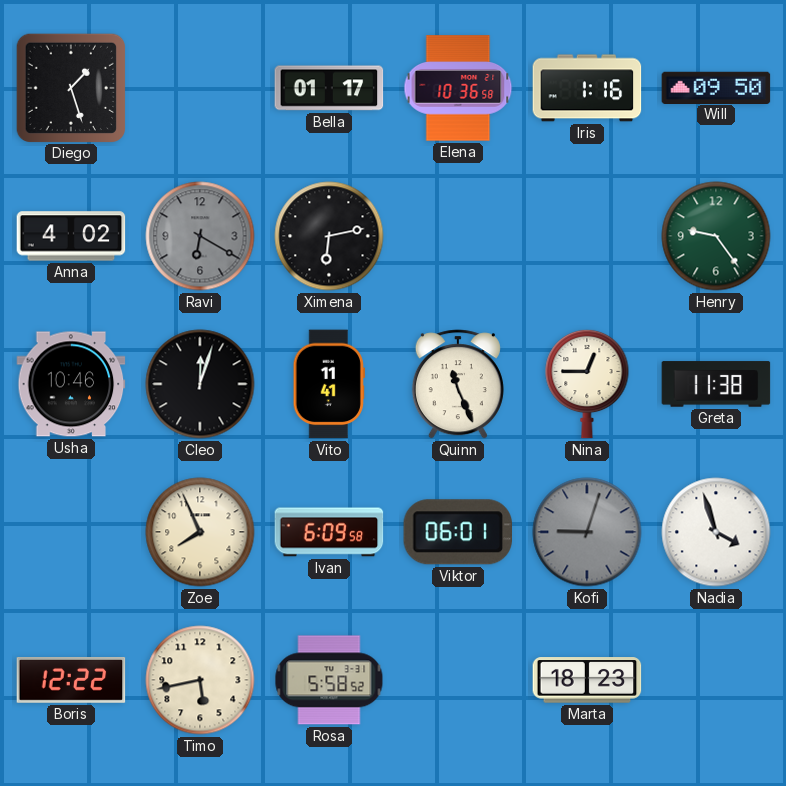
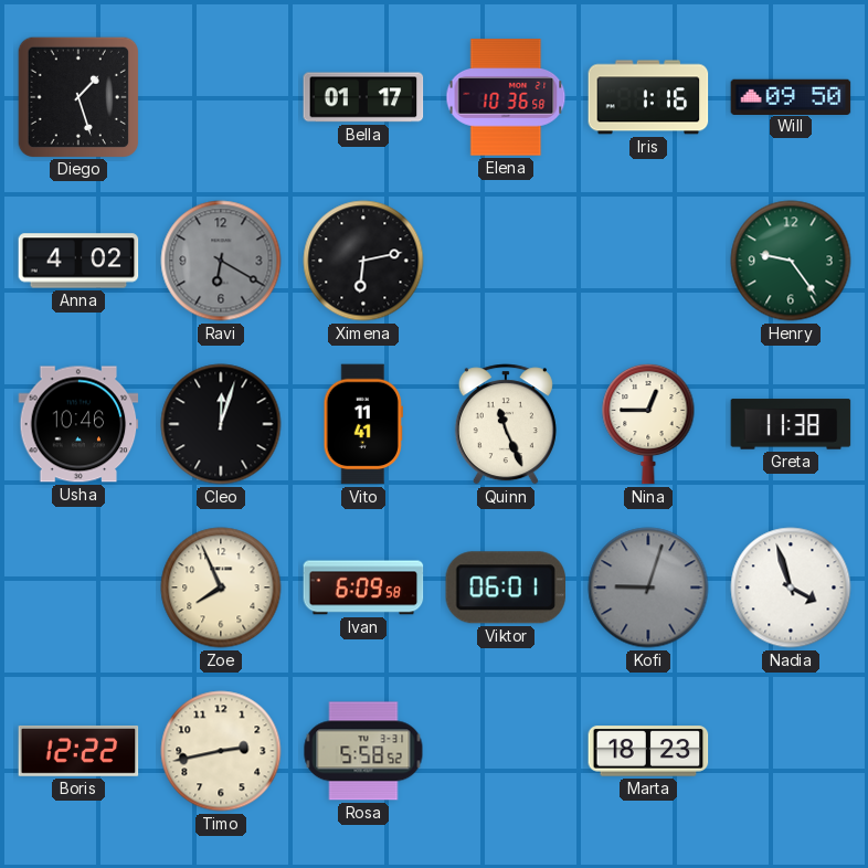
Timo: 5:43 -> 2:43 (221, 751)
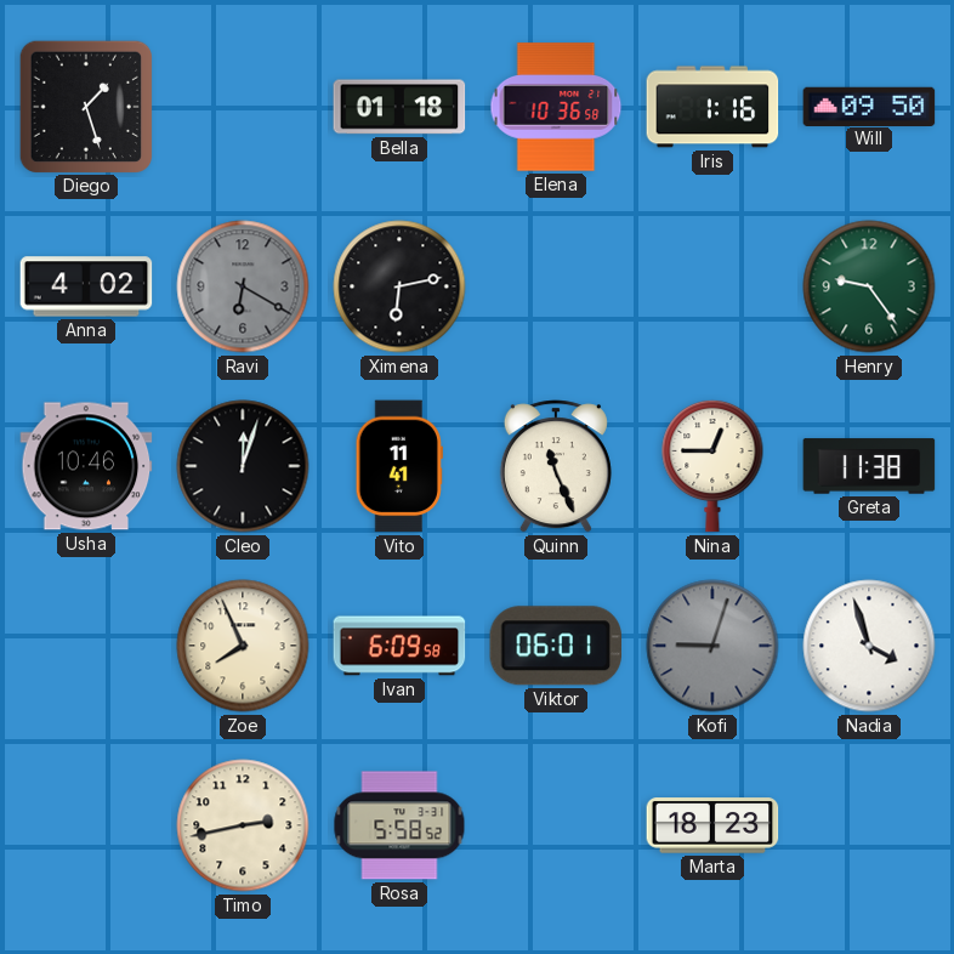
Bella: 01:17 -> 01:18 (399, 107)
Boris: 12:22 -> none (78, 752)
